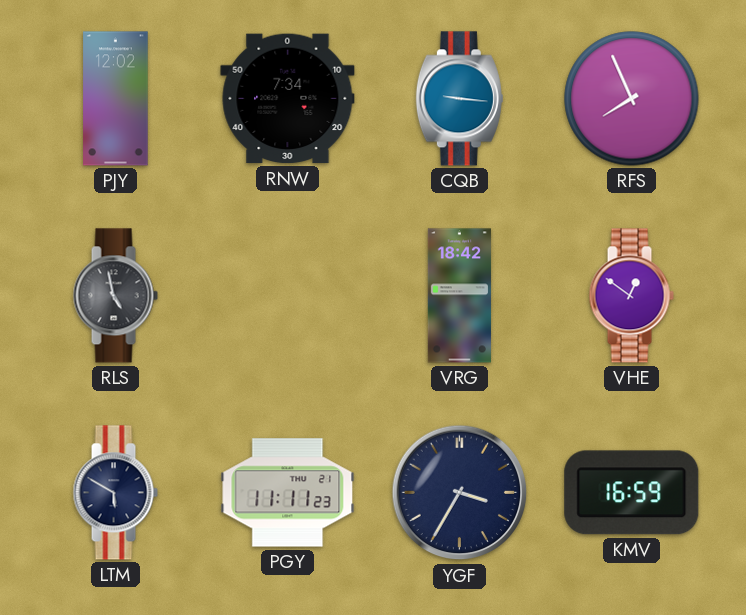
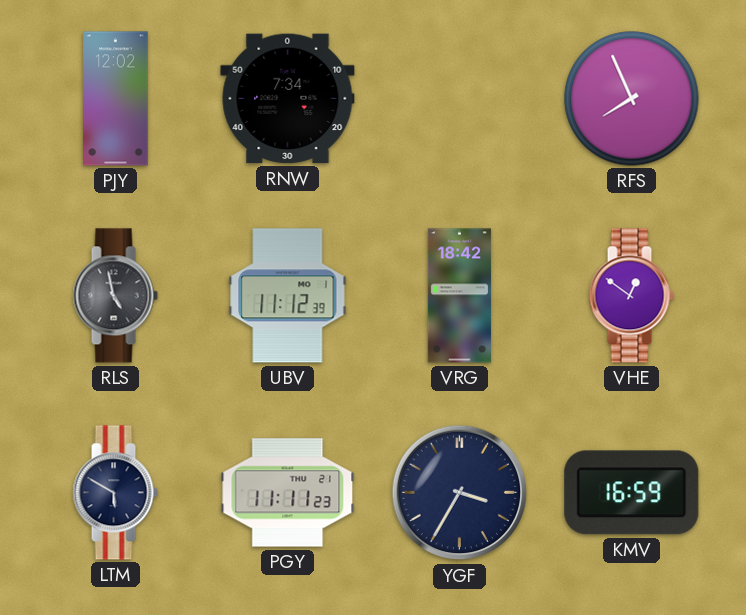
CQB: 9:16 -> none (459, 99)
UBV: none -> 11:12 (288, 296)
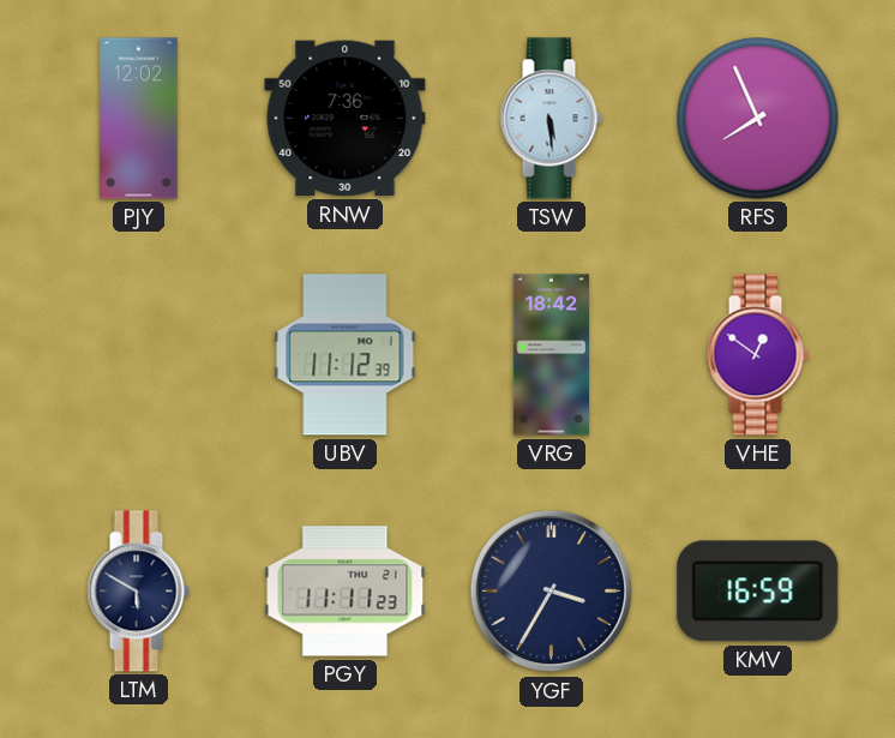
RNW: 7:34 -> 7:36 (346, 119)
TSW: none -> 5:29 (551, 119)
RLS: 4:58 -> none (115, 296)
